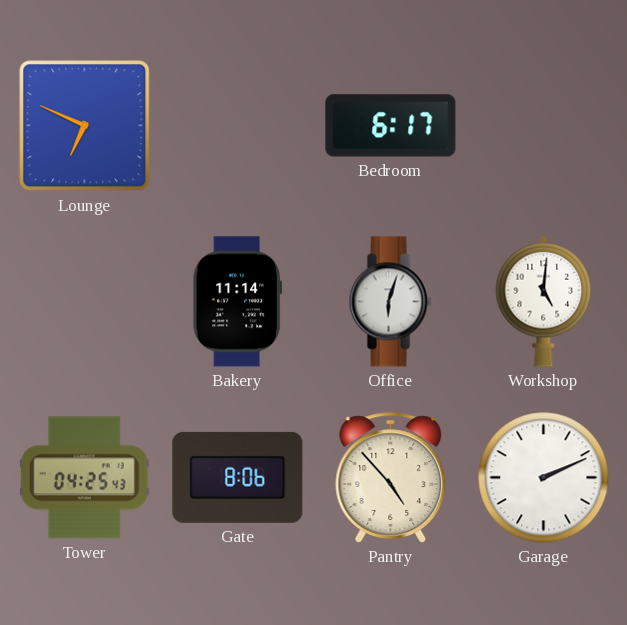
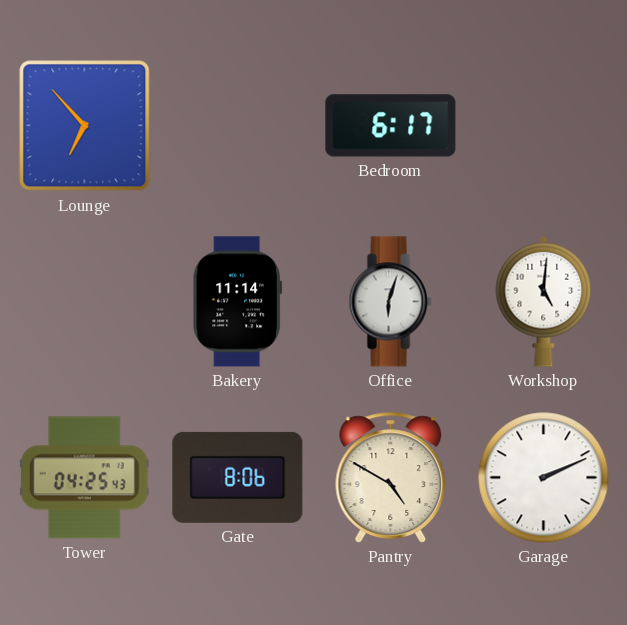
Lounge: 6:49 -> 6:53 (85, 126)
Pantry: 4:53 -> 4:50 (391, 478)
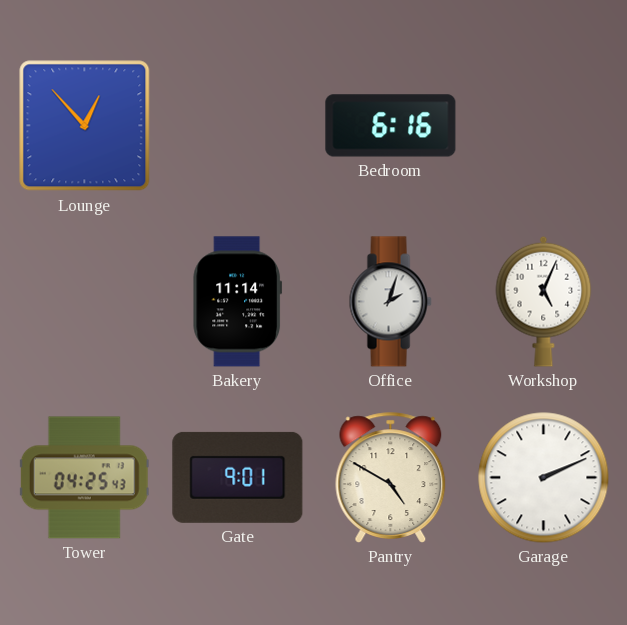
Lounge: 6:53 -> 12:53 (85, 126)
Bedroom: 6:17 -> 6:16 (391, 126)
Office: 6:03 -> 2:03 (390, 302)
Workshop: 5:01 -> 5:04 (544, 301)
Gate: 8:06 -> 9:01 (238, 477)
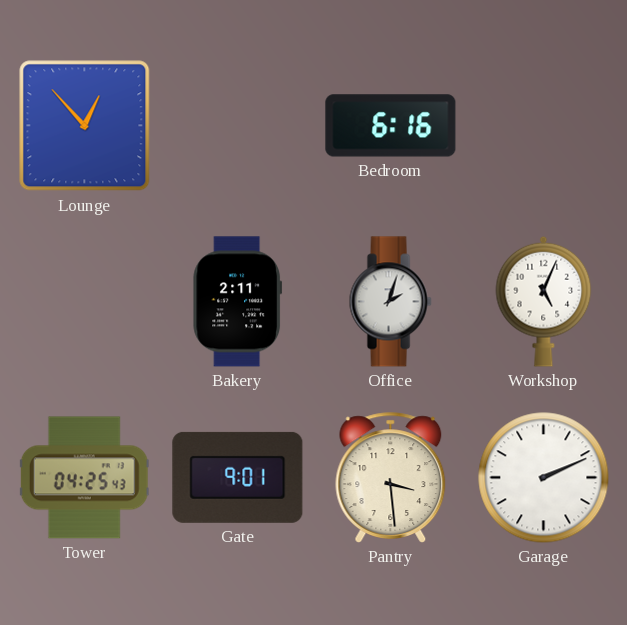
Bakery: 11:14 -> 2:11 (238, 302)
Pantry: 4:50 -> 3:29 (391, 478)
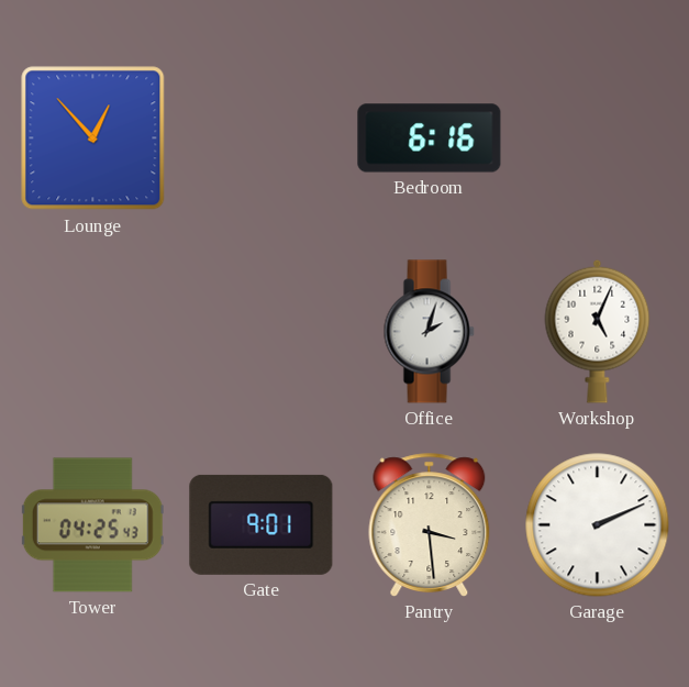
Bakery: 2:11 -> none (238, 302)
